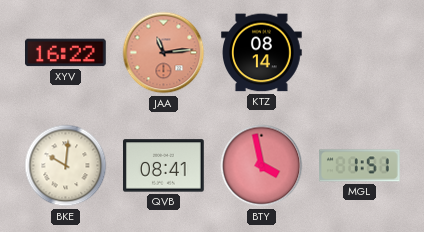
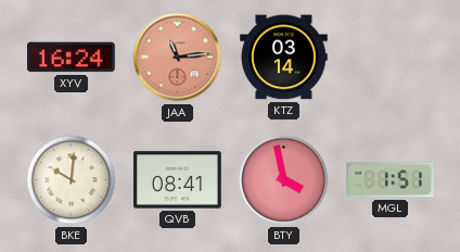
XYV: 16:22 -> 16:24 (72, 58)
KTZ: 08:14 -> 03:14 (284, 58)
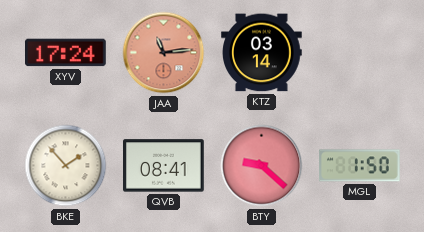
XYV: 16:24 -> 17:24 (66, 53)
BKE: 10:01 -> 1:53 (66, 166)
BTY: 3:58 -> 9:22 (262, 166)
MGL: 1:51 -> 1:50 (360, 166)
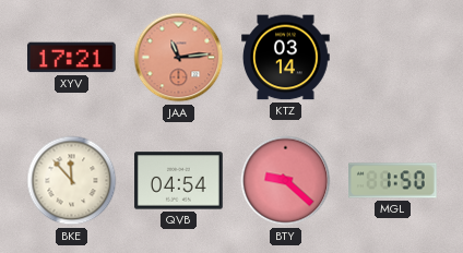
XYV: 17:24 -> 17:21 (72, 58)
BKE: 1:53 -> 11:53 (72, 181)
QVB: 08:41 -> 04:54 (179, 181)
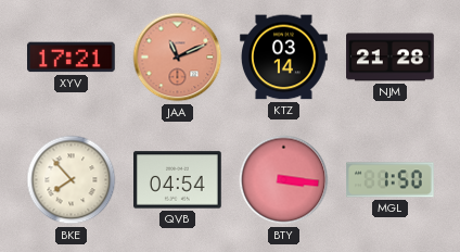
JAA: 11:14 -> 11:11 (178, 58)
NJM: none -> 21:28 (391, 58)
BKE: 11:53 -> 7:53 (72, 180)
BTY: 9:22 -> 3:16 (284, 180)
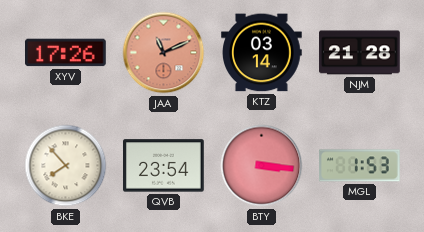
XYV: 17:21 -> 17:26 (66, 53)
QVB: 04:54 -> 23:54 (164, 166)
MGL: 1:50 -> 1:53 (360, 166)
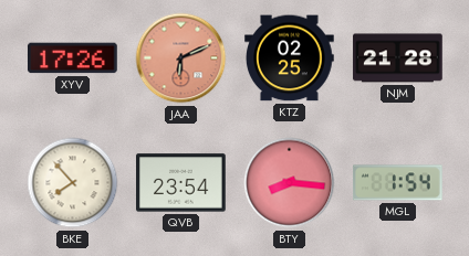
JAA: 11:11 -> 6:11 (181, 58)
KTZ: 03:14 -> 02:25 (290, 58)
BTY: 3:16 -> 8:16 (290, 183)
MGL: 1:53 -> 1:54 (398, 183)
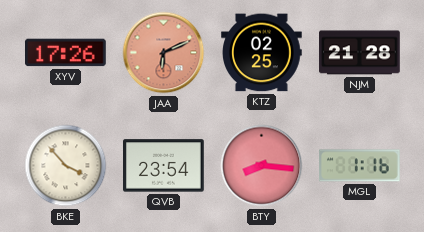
BKE: 7:53 -> 3:53 (66, 166)
MGL: 1:54 -> 1:16 (360, 166)
